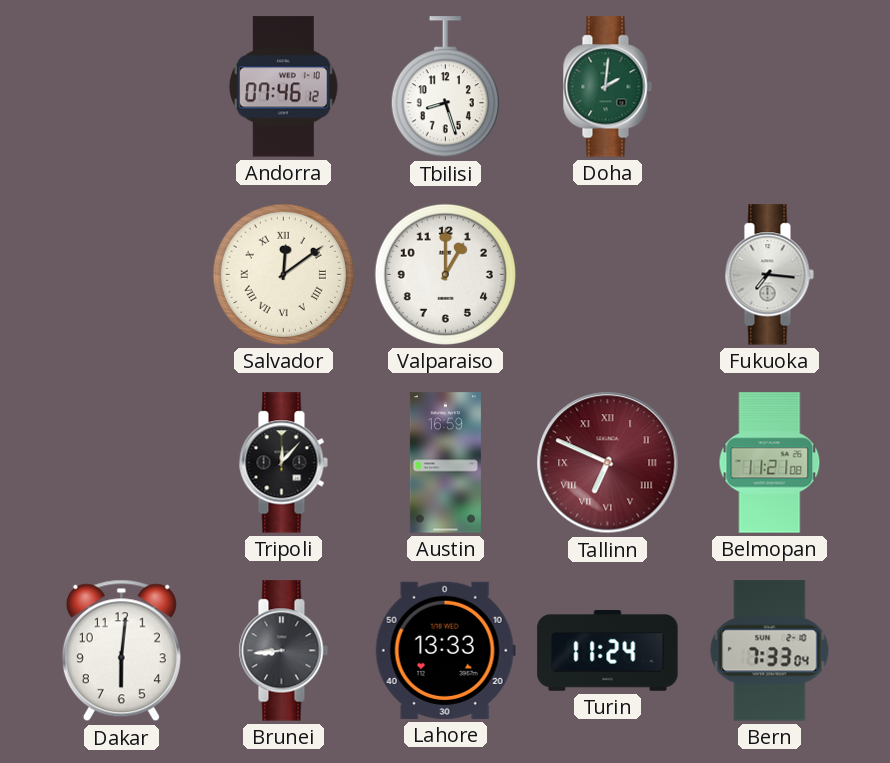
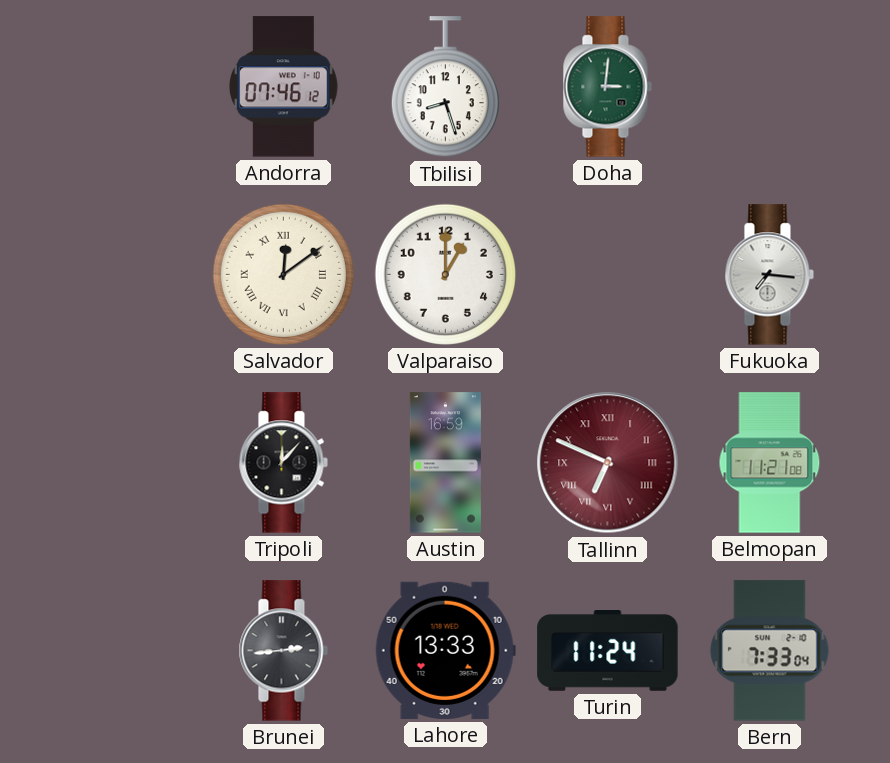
Doha: 2:01 -> 3:01 (607, 87)
Dakar: 6:01 -> none (121, 651)
Brunei: 8:44 -> 2:44 (283, 651)
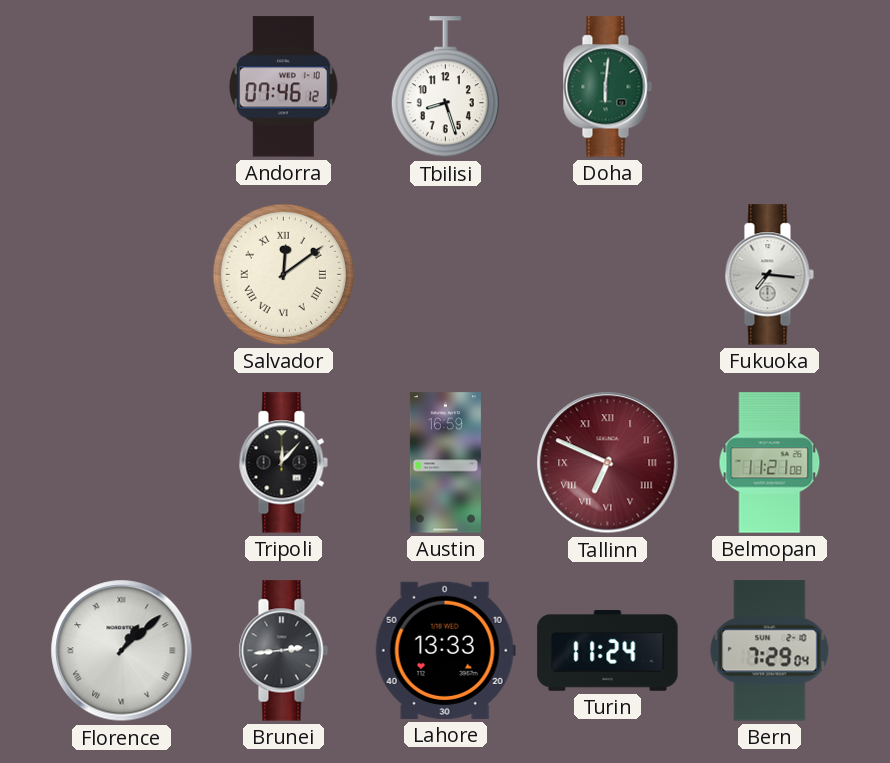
Doha: 3:01 -> 6:01 (607, 87)
Valparaiso: 1:00 -> none (445, 274)
Florence: none -> 1:08 (122, 651)
Bern: 7:33 -> 7:29 (770, 651)
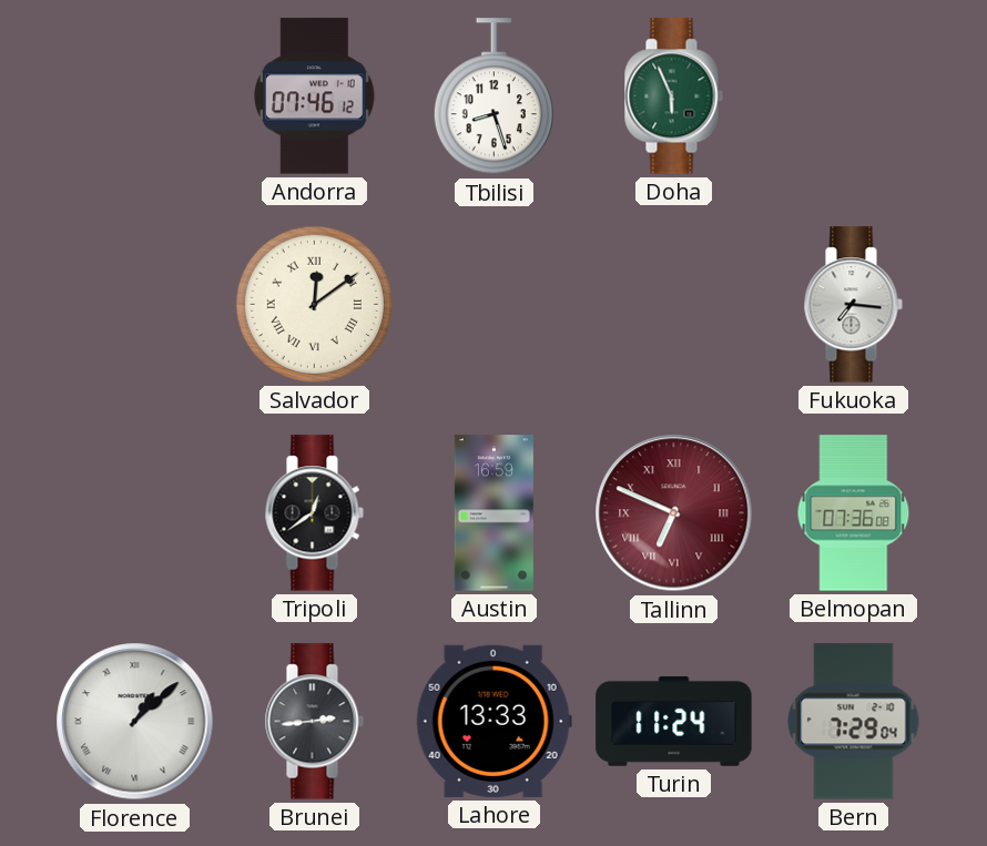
Doha: 6:01 -> 5:56 (673, 96)
Tripoli: 12:07 -> 12:39 (314, 513)
Belmopan: 11:21 -> 07:36 (854, 513)
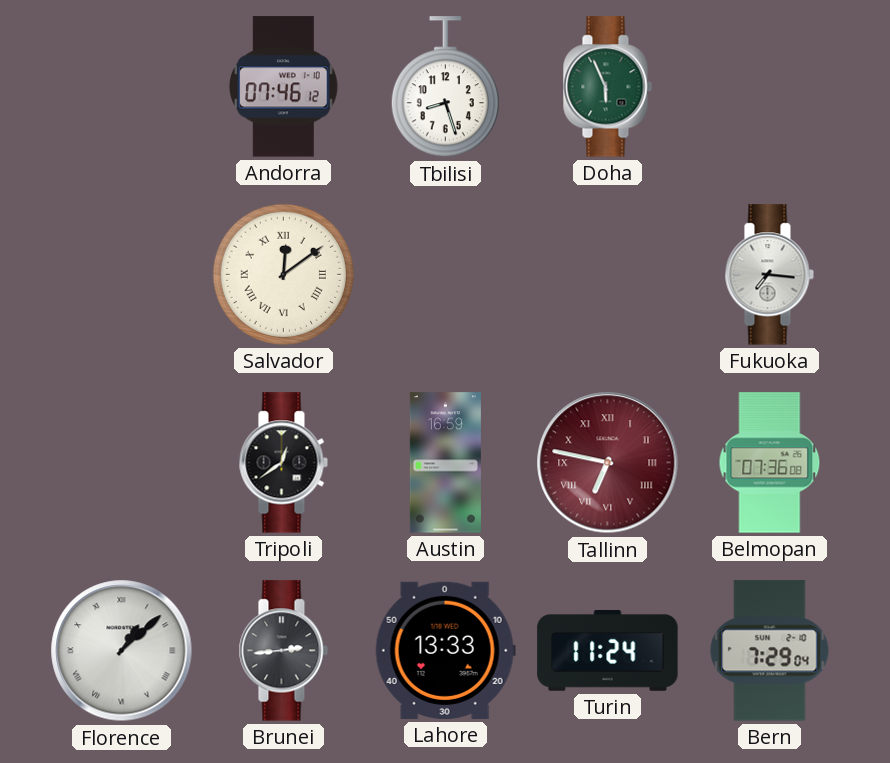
Tallinn: 6:49 -> 6:47 (608, 463)
